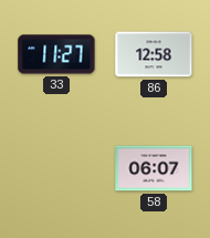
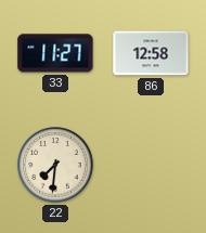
22: none -> 7:31 (55, 165)
58: 06:07 -> none (154, 168)
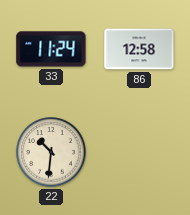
33: 11:27 -> 11:24 (51, 49)
22: 7:31 -> 10:31 (51, 152)
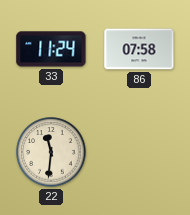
86: 12:58 -> 07:58 (139, 49)
22: 10:31 -> 11:31 (51, 152)
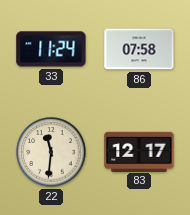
83: none -> 12:17 (139, 151)
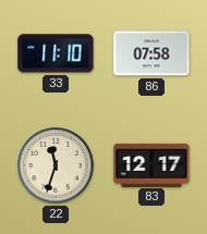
33: 11:24 -> 11:10 (56, 53)
22: 11:31 -> 11:33 (56, 165)
